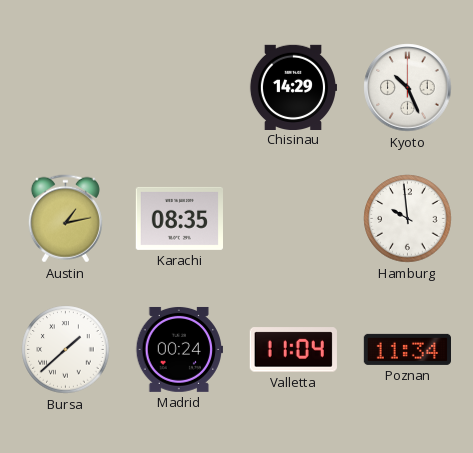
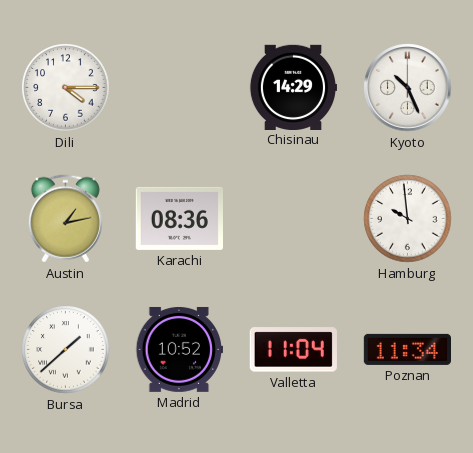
Dili: none -> 4:15 (66, 88)
Karachi: 08:35 -> 08:36 (179, 218)
Madrid: 00:24 -> 10:52 (179, 349)
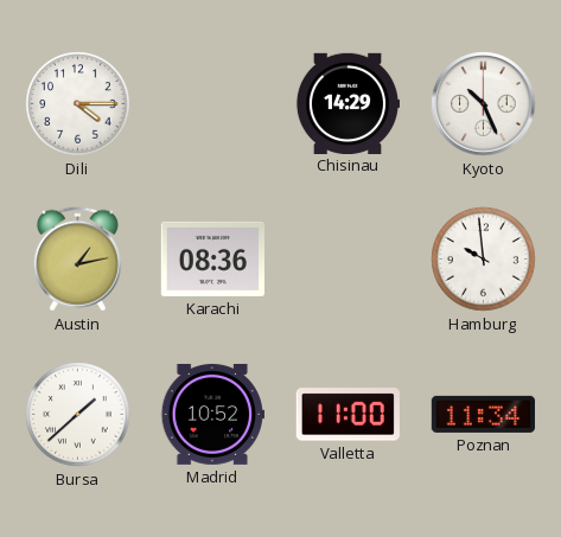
Valletta: 11:04 -> 11:00 (348, 415)
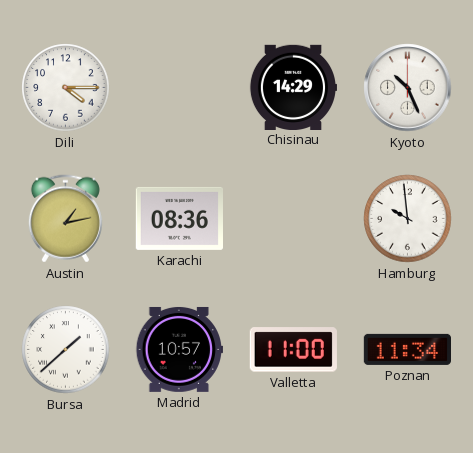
Madrid: 10:52 -> 10:57 (179, 349)
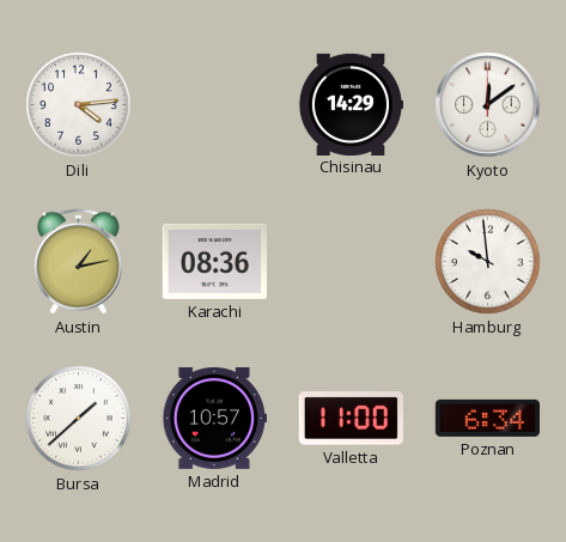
Dili: 4:15 -> 4:14 (79, 105)
Kyoto: 10:26 -> 12:09 (488, 105)
Poznan: 11:34 -> 6:34 (487, 418)
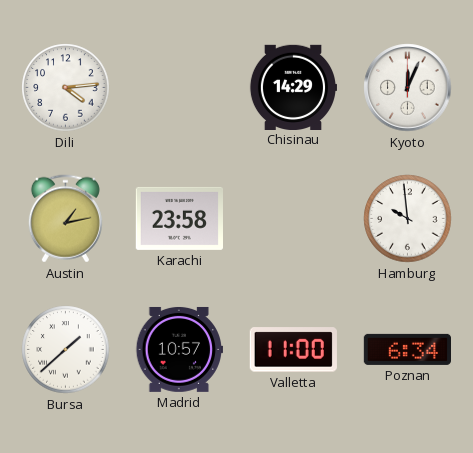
Kyoto: 12:09 -> 12:04 (408, 88)
Karachi: 08:36 -> 23:58 (179, 218)
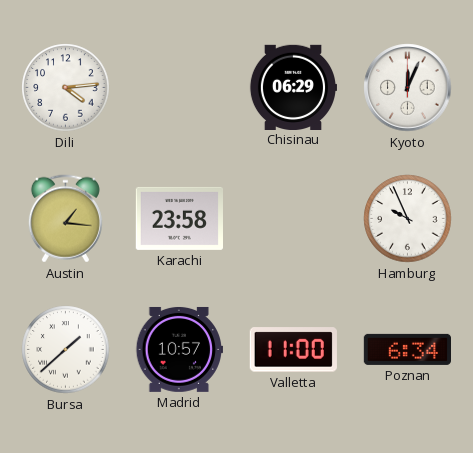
Chisinau: 14:29 -> 06:29 (292, 87)
Austin: 1:13 -> 1:16 (65, 219)
Hamburg: 9:59 -> 9:56 (408, 219)
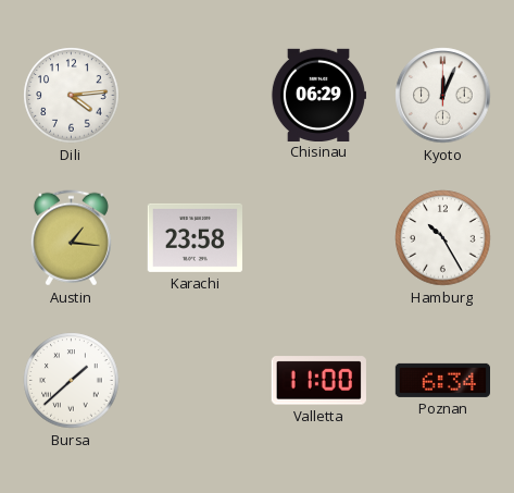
Hamburg: 9:56 -> 10:25 (443, 238)
Madrid: 10:57 -> none (179, 349)
